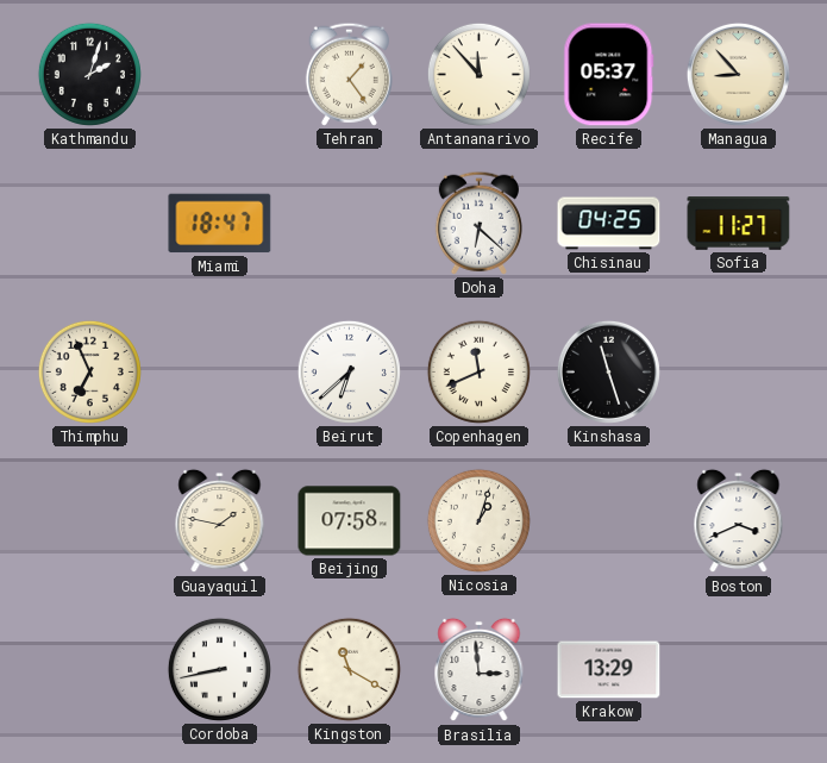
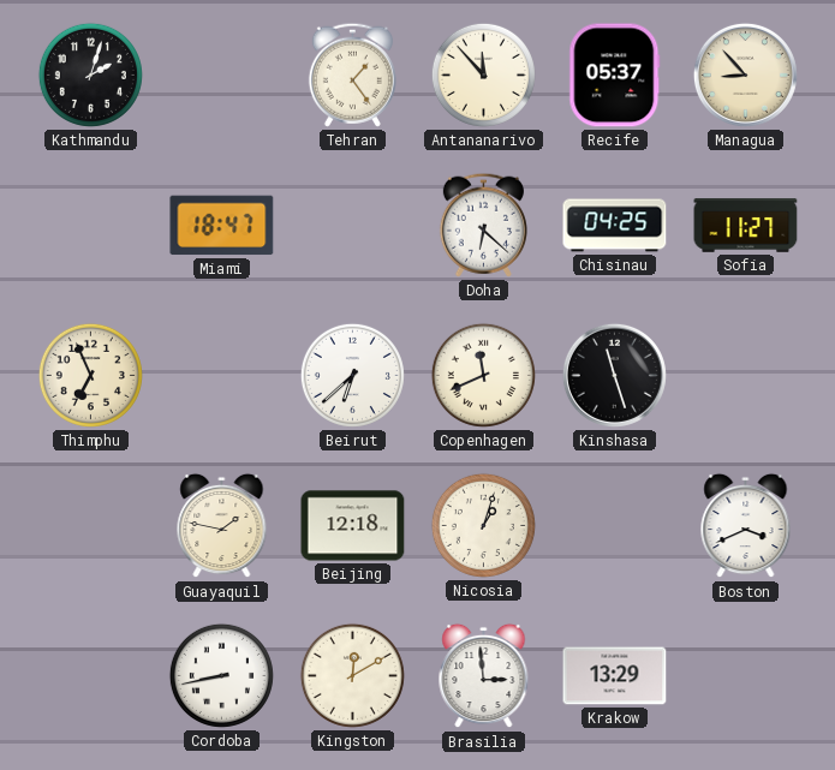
Beijing: 07:58 -> 12:18 (353, 526)
Kingston: 11:20 -> 12:10 (352, 675)
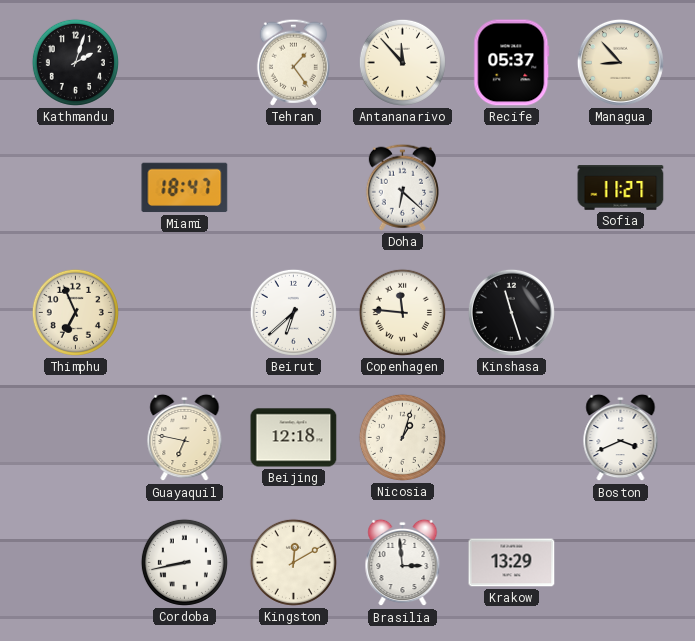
Chisinau: 04:25 -> none (615, 226)
Copenhagen: 11:41 -> 11:46 (402, 312)
Guayaquil: 1:47 -> 6:47 (185, 438)
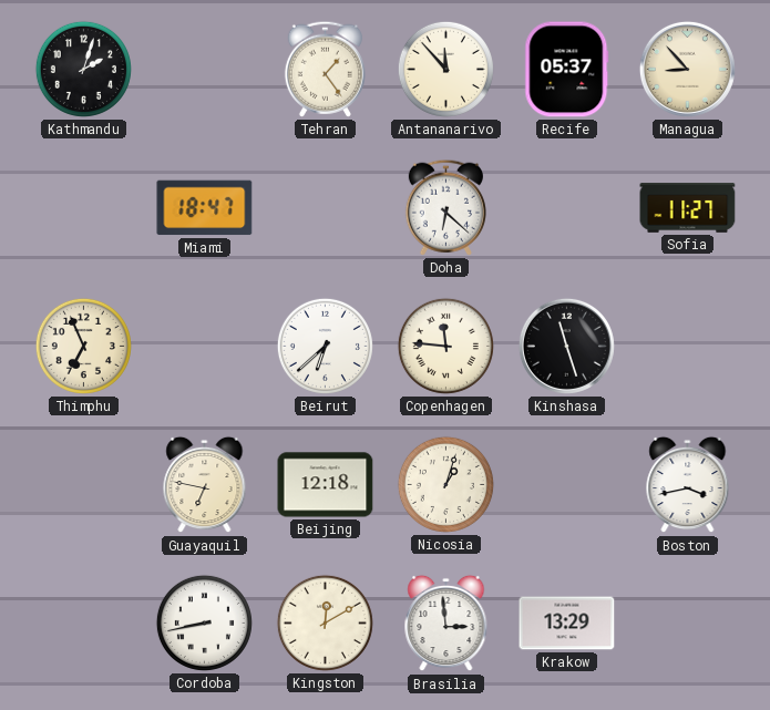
Boston: 3:41 -> 3:43 (688, 485)
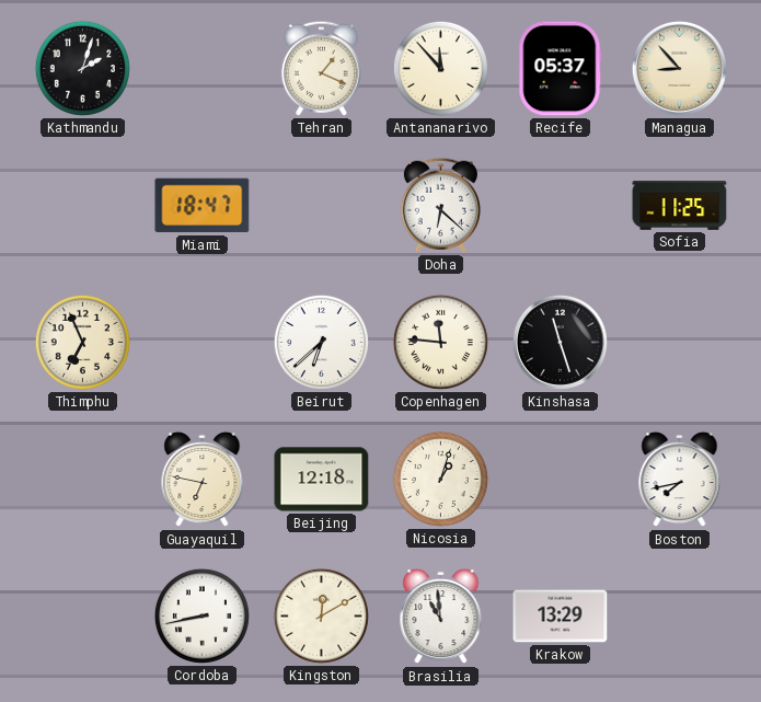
Tehran: 1:24 -> 1:19 (321, 68)
Sofia: 11:27 -> 11:25 (680, 206)
Boston: 3:43 -> 7:43 (680, 480)
Brasilia: 2:59 -> 10:59 (441, 617)
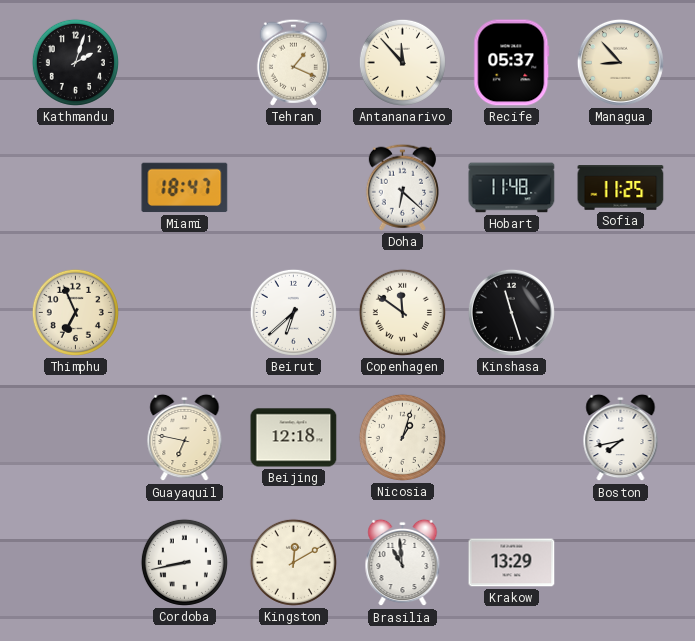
Hobart: none -> 11:48 (512, 188)
Copenhagen: 11:46 -> 11:51 (402, 312)
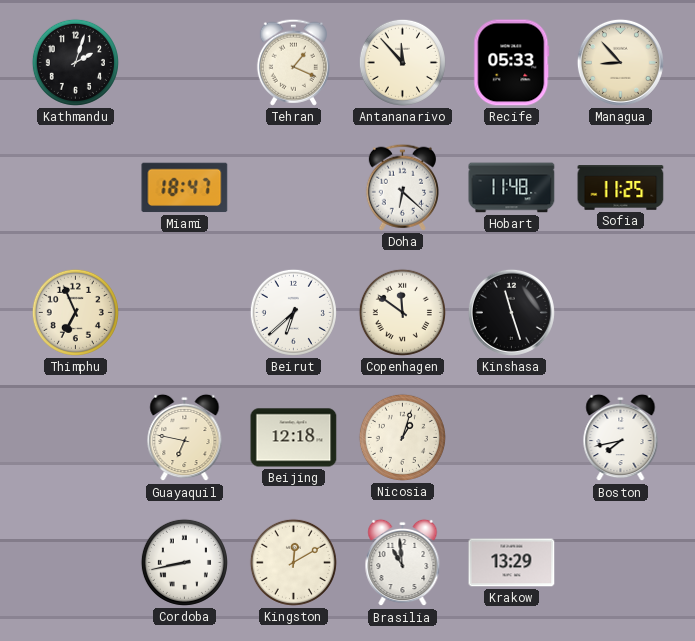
Recife: 05:37 -> 05:33 (512, 63)
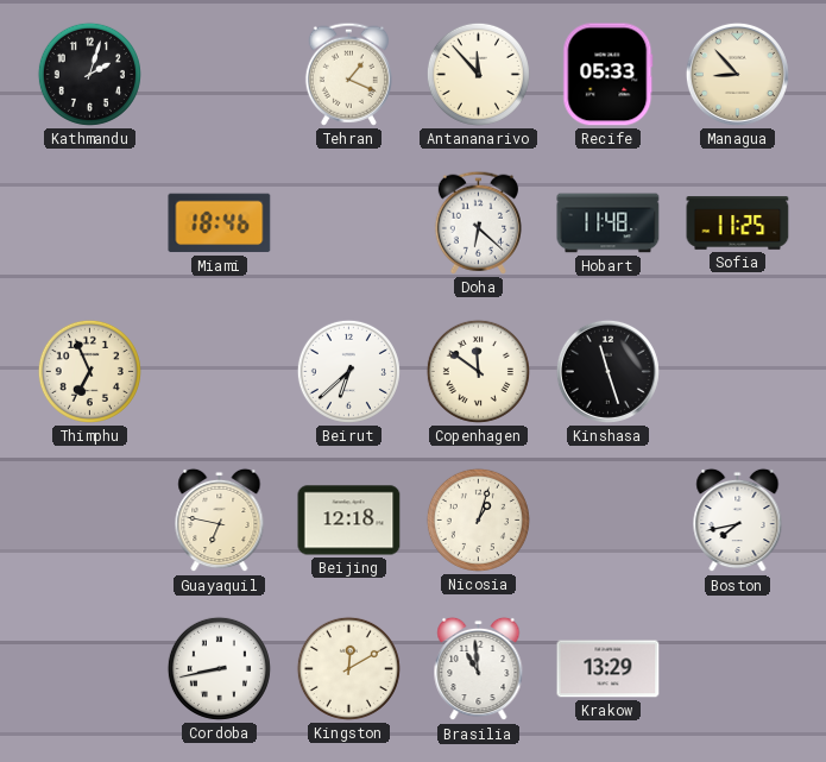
Miami: 18:47 -> 18:46 (220, 223)
